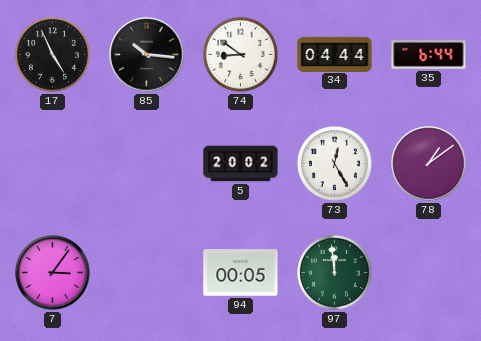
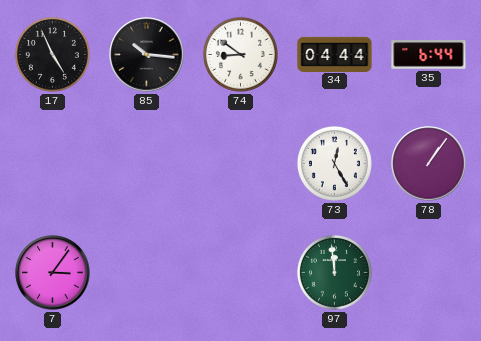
5: 20:02 -> none (241, 164)
78: 1:09 -> 1:06 (429, 164)
94: 00:05 -> none (241, 273)
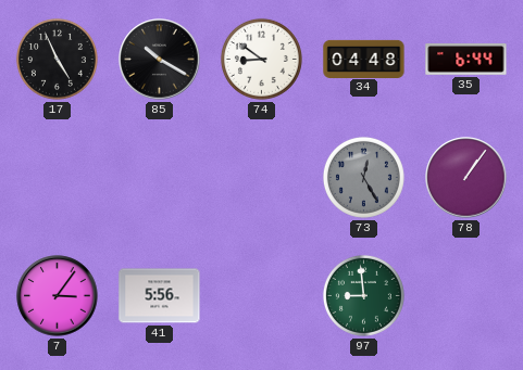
85: 10:16 -> 10:20 (160, 60)
34: 04:44 -> 04:48 (364, 59)
73 dial: white -> grey (363, 177)
41: none -> 5:56 (160, 296)
97: 11:59 -> 8:59 (363, 295)
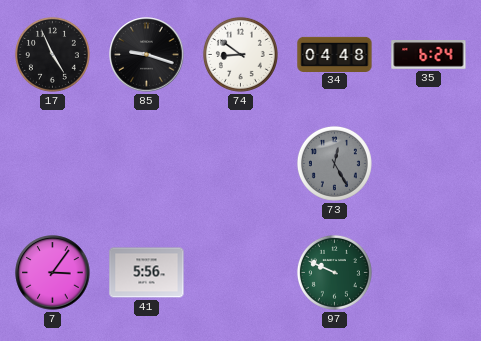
85: 10:20 -> 9:18 (147, 55)
35: 6:44 -> 6:24 (429, 55)
78: 1:06 -> none (466, 178)
97: 8:59 -> 9:49 (334, 272)
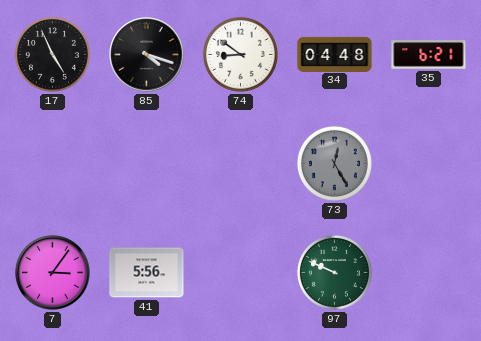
85: 9:18 -> 4:18 (147, 55)
35: 6:24 -> 6:21 (429, 55)
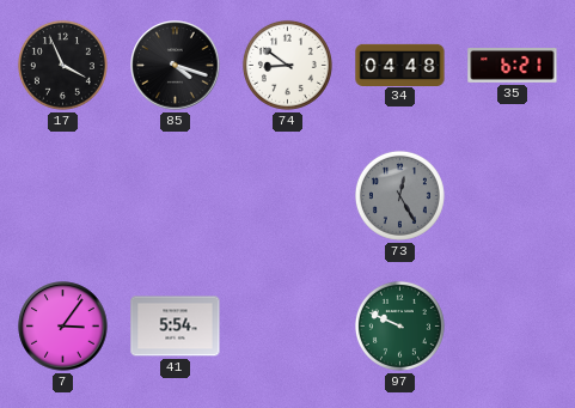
17: 4:56 -> 3:56 (62, 65)
41: 5:56 -> 5:54 (176, 327)
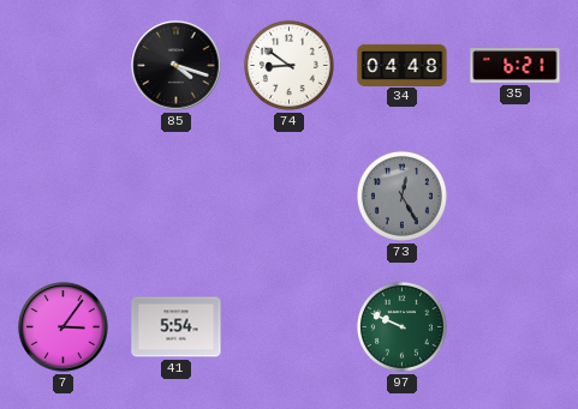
17: 3:56 -> none (62, 65)
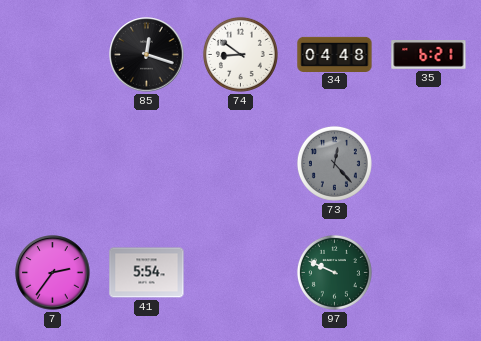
85: 4:18 -> 12:18 (147, 55)
73: 12:25 -> 12:23 (334, 163)
7: 3:06 -> 2:36 (53, 273)
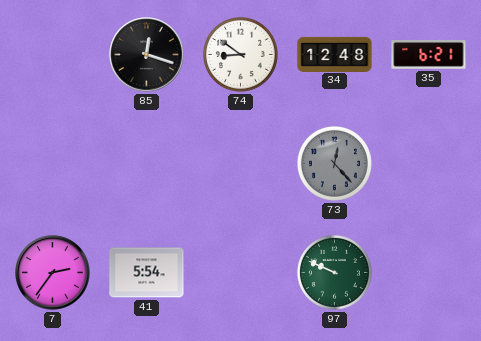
34: 04:48 -> 12:48 (335, 54)
